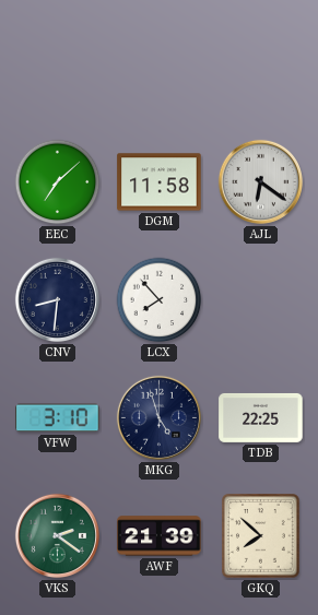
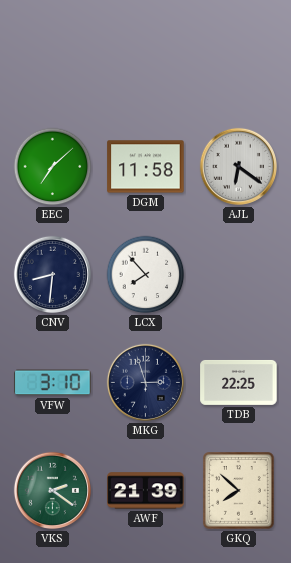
MKG: 4:57 -> 2:57 (145, 382)
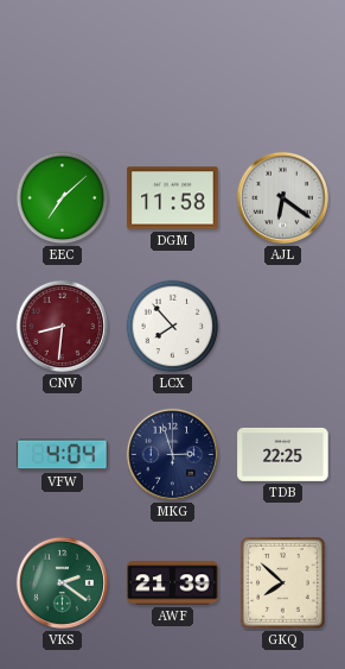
CNV dial: navy -> burgundy (62, 326)
VFW: 3:10 -> 4:04 (63, 455)
